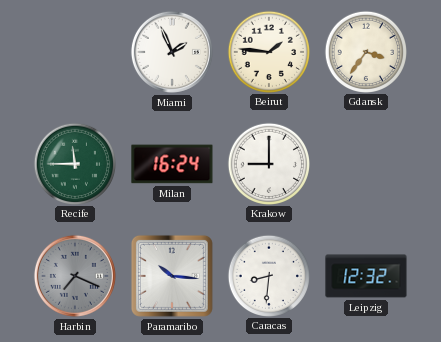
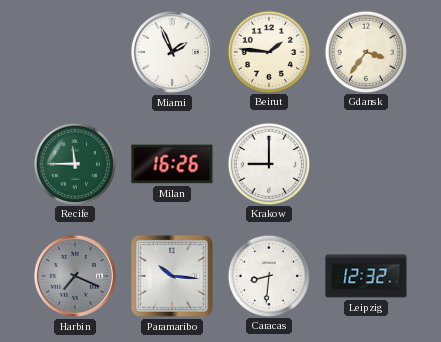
Milan: 16:24 -> 16:26 (172, 164)
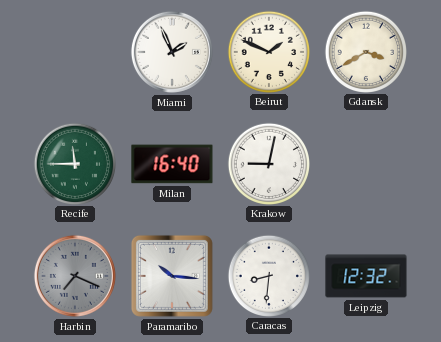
Beirut: 1:46 -> 1:49 (268, 51)
Gdansk: 3:36 -> 3:40 (365, 51)
Milan: 16:26 -> 16:40 (172, 164)
Krakow: 9:00 -> 9:02 (268, 163)
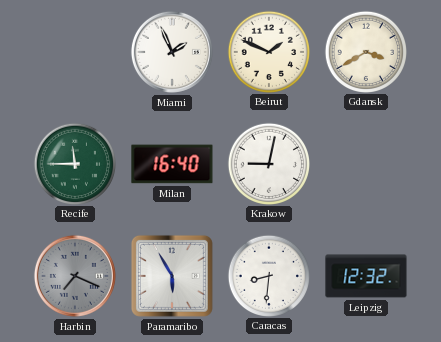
Paramaribo: 10:16 -> 5:55 (172, 276)
